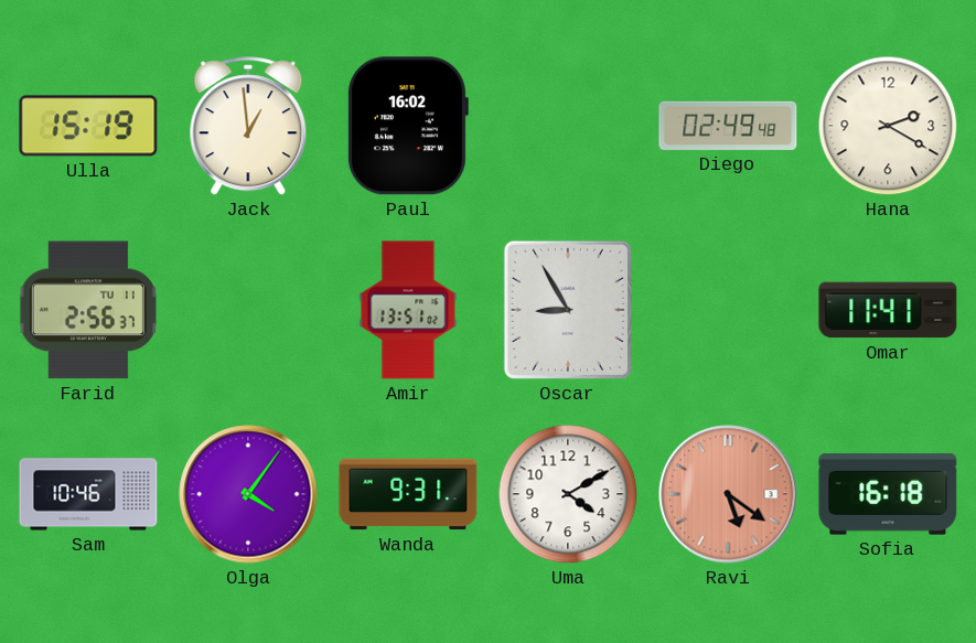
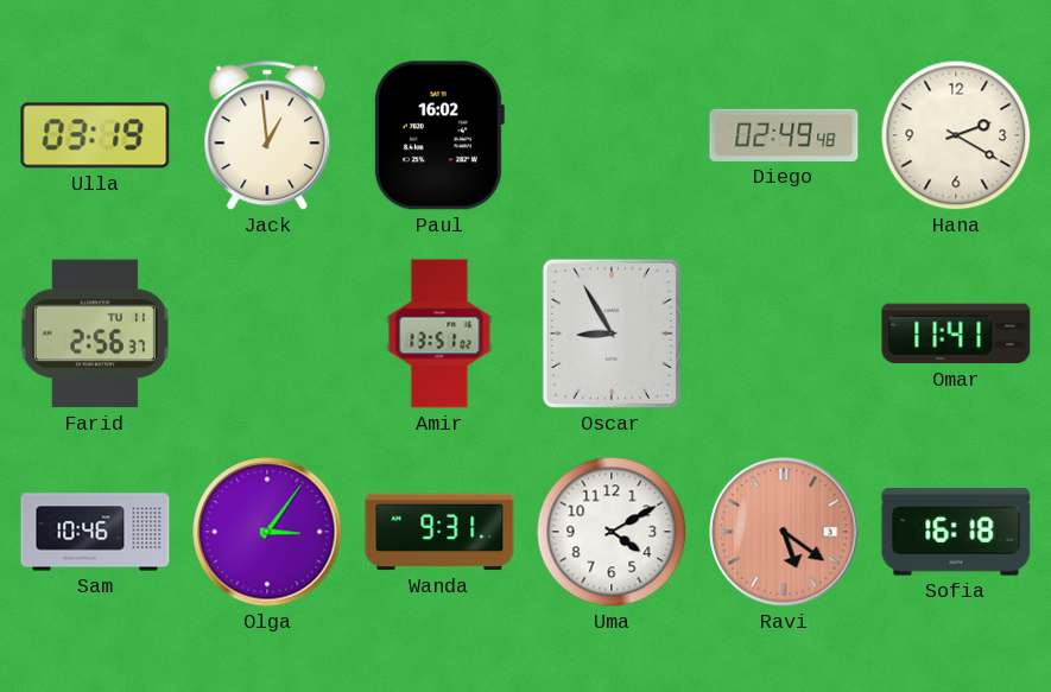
Ulla: 15:19 -> 03:19 (95, 135)
Olga: 4:06 -> 3:06 (267, 532)
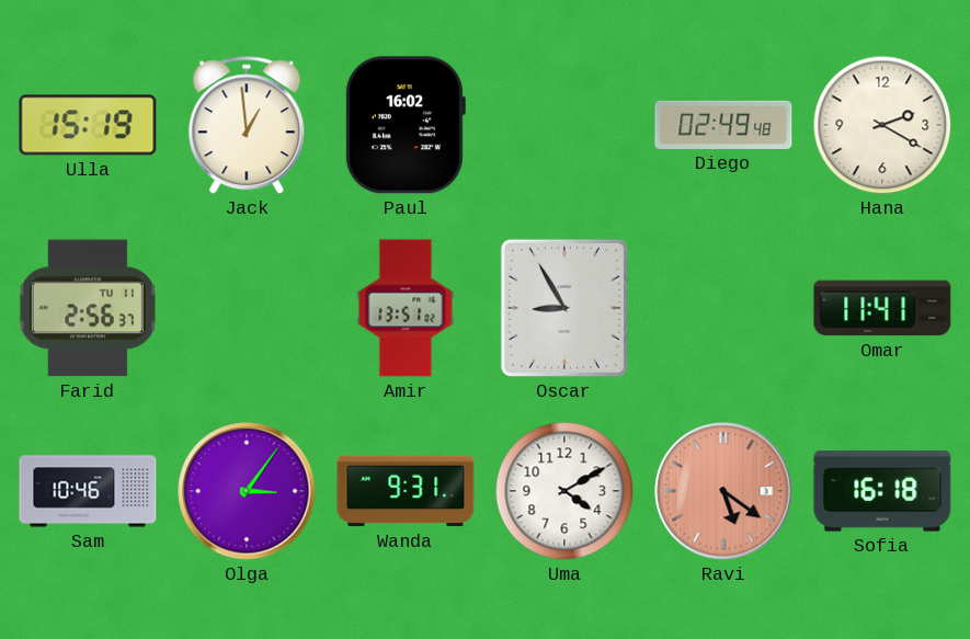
Ulla: 03:19 -> 15:19 (88, 125)
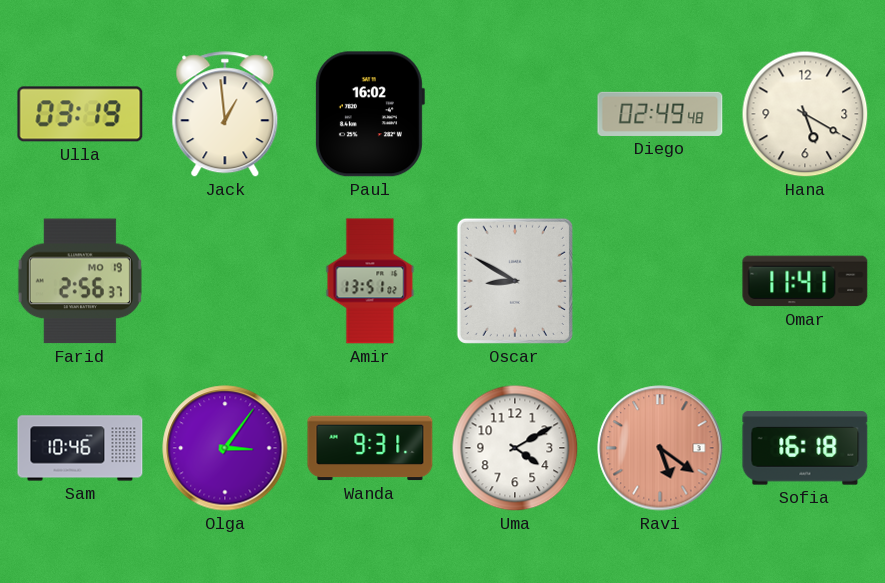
Ulla: 15:19 -> 03:19 (80, 114)
Hana: 2:20 -> 5:20 (805, 114)
Farid date: TU 11 -> MO 19 (80, 281)
Oscar: 8:55 -> 8:50 (515, 281)
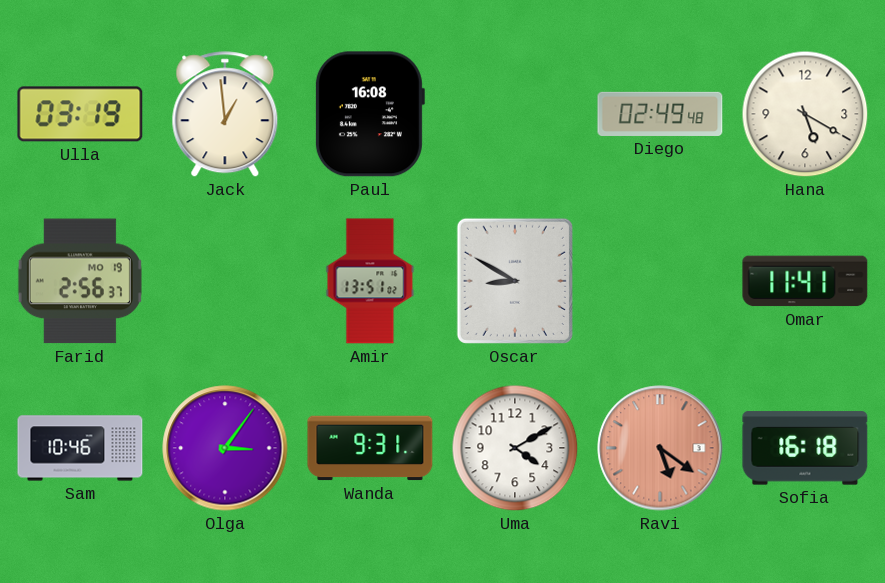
Paul: 16:02 -> 16:08 (369, 114)
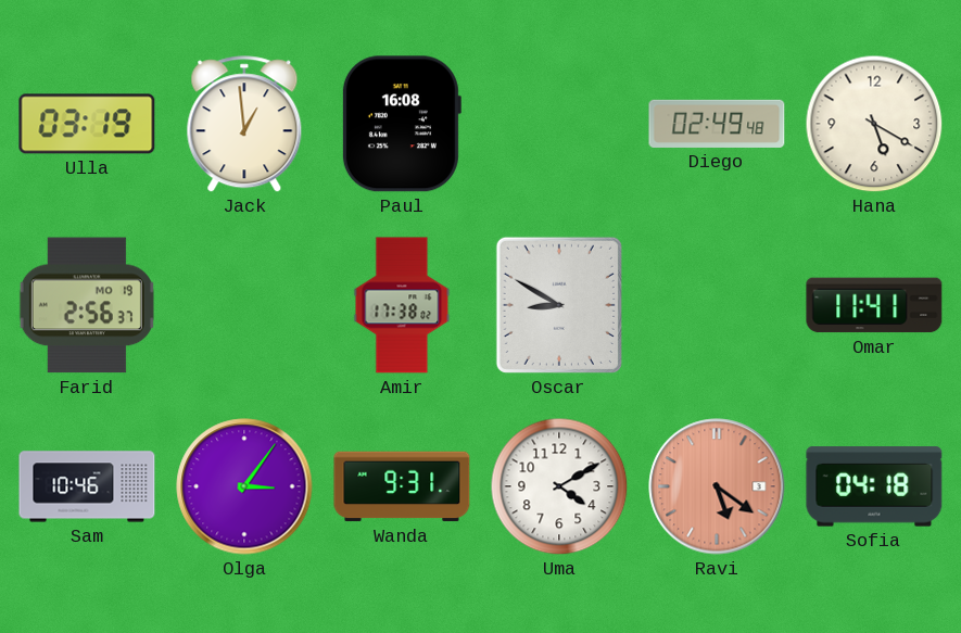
Amir: 13:51 -> 17:38 (402, 305)
Sofia: 16:18 -> 04:18 (874, 486)
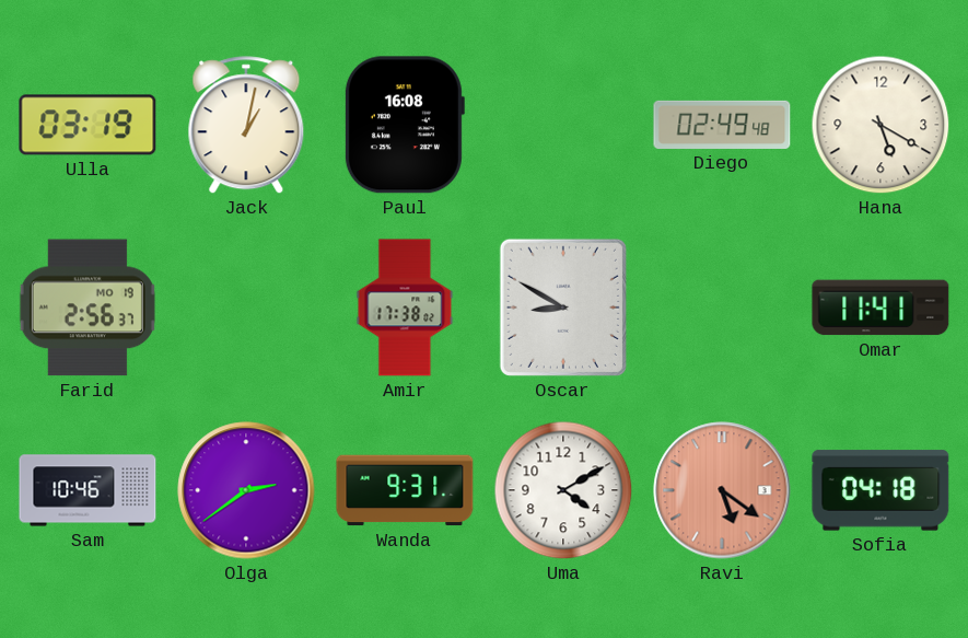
Jack: 12:59 -> 1:02 (246, 126)
Olga: 3:06 -> 2:39 (246, 490)
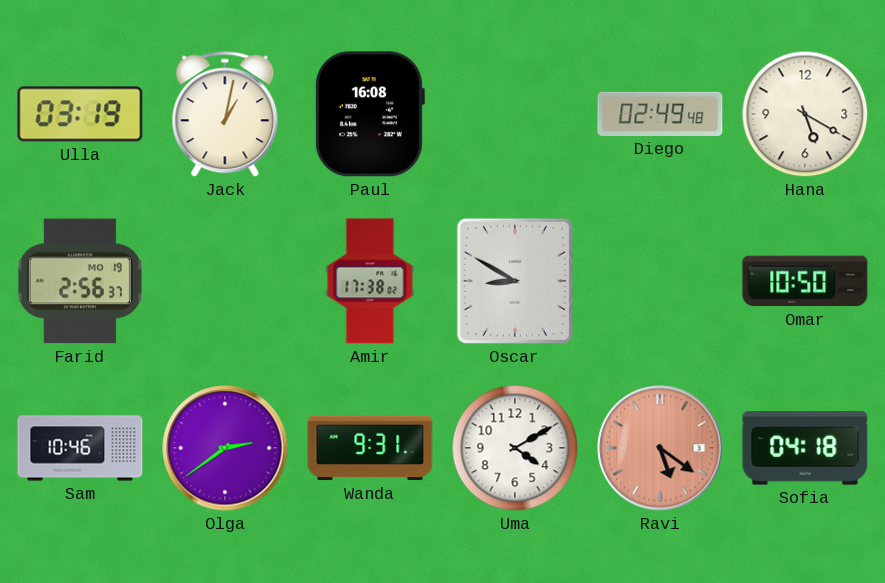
Omar: 11:41 -> 10:50 (805, 281)
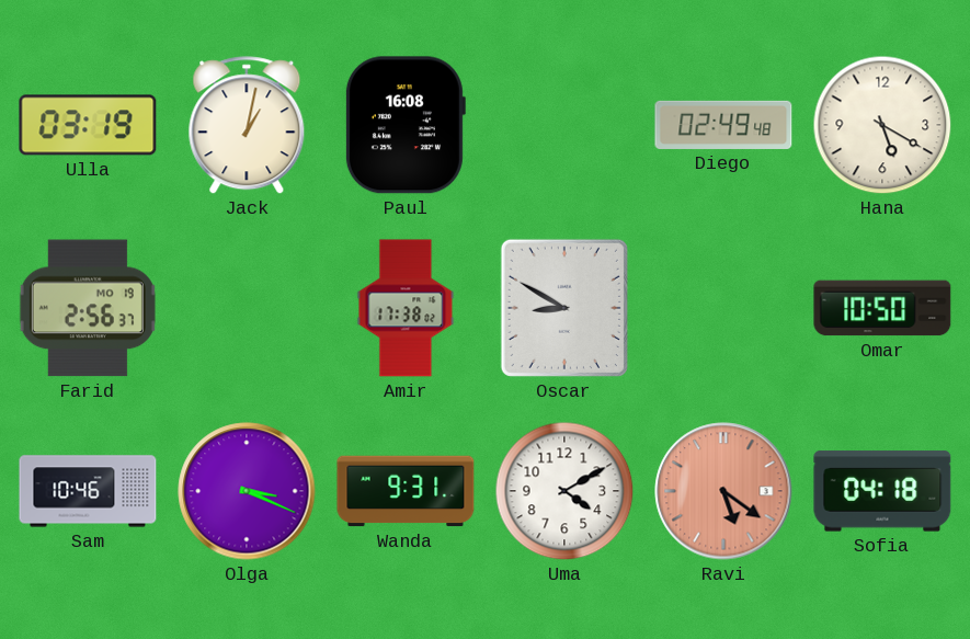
Olga: 2:39 -> 3:19 (247, 491)
